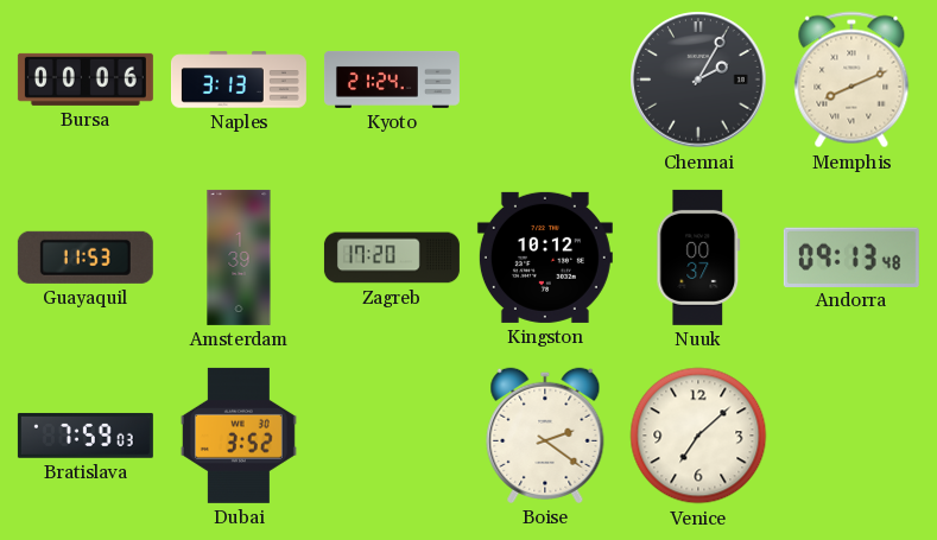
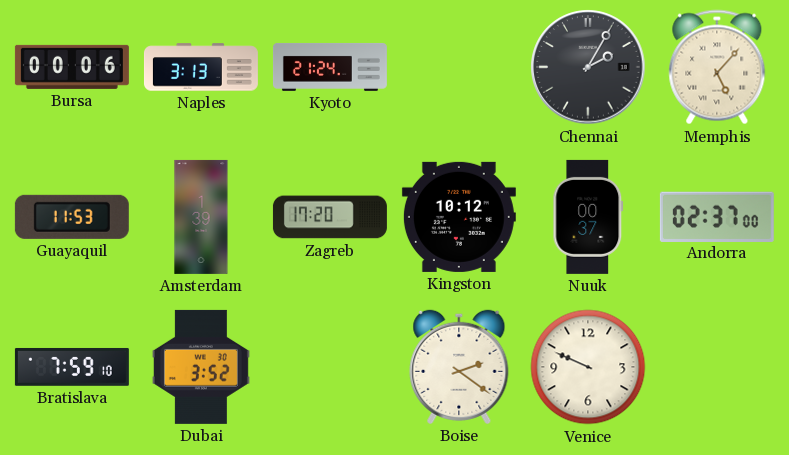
Memphis: 8:11 -> 5:07 (717, 67)
Andorra: 09:13 -> 02:37 (717, 216)
Bratislava: 7:59:03 -> 7:59:10 (72, 367)
Venice: 7:08 -> 9:49 (588, 367)
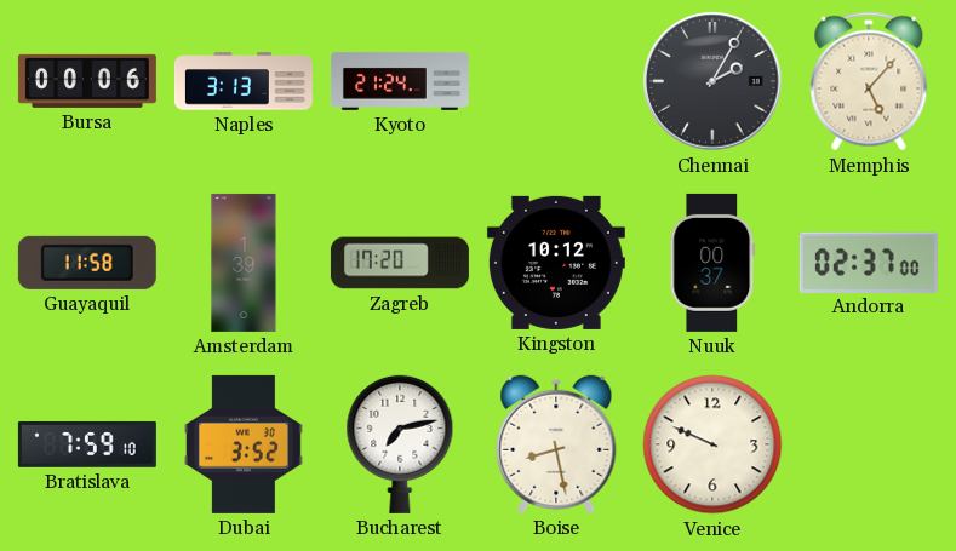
Guayaquil: 11:53 -> 11:58 (87, 263)
Bucharest: none -> 7:13 (400, 444)
Boise: 2:21 -> 8:28 (556, 444)
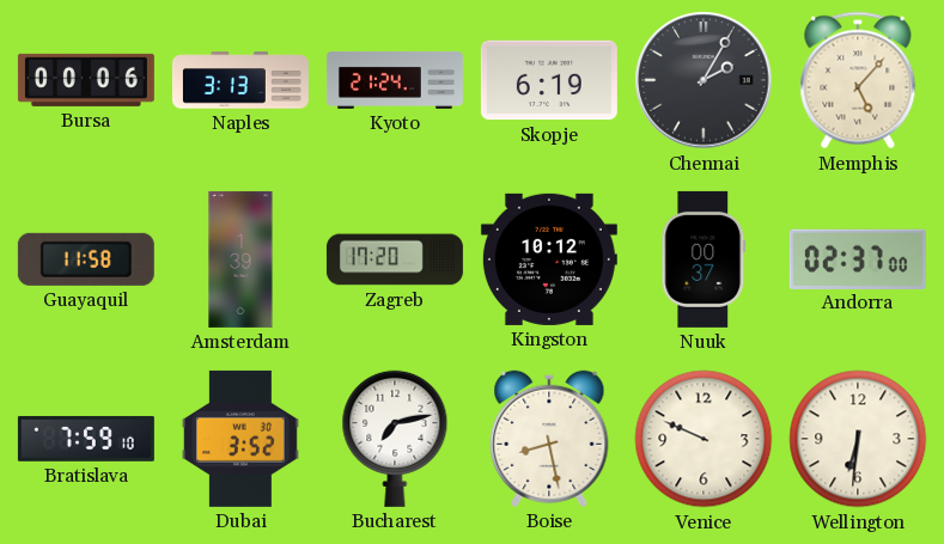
Skopje: none -> 6:19 (549, 80)
Wellington: none -> 6:31 (858, 439)
